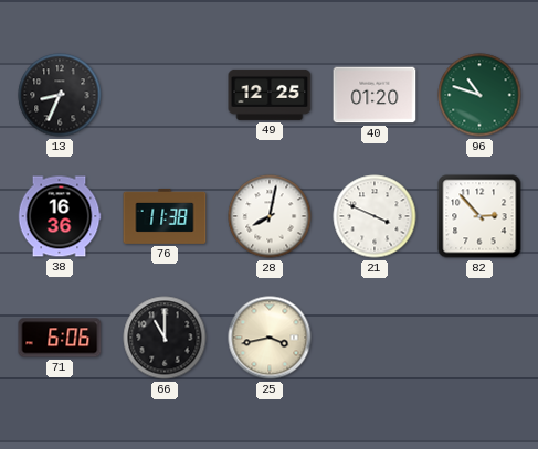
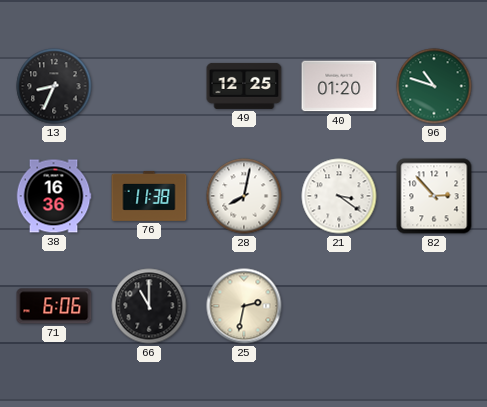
21: 3:49 -> 3:21 (339, 196)
25: 3:43 -> 2:32 (244, 306)
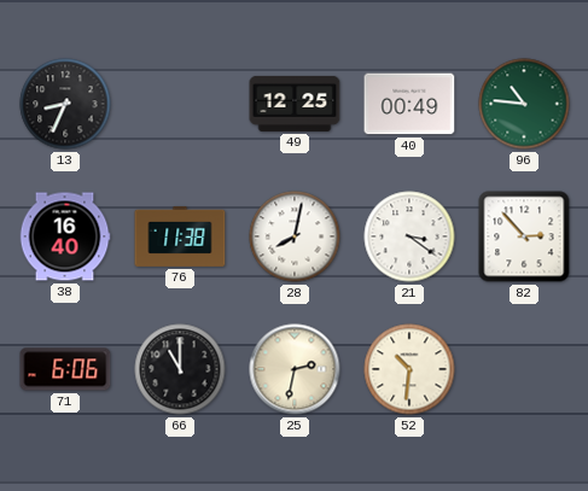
40: 01:20 -> 00:49 (409, 104)
96: 10:48 -> 10:46 (524, 104)
38: 16:36 -> 16:40 (65, 236)
52: none -> 10:31 (409, 369)
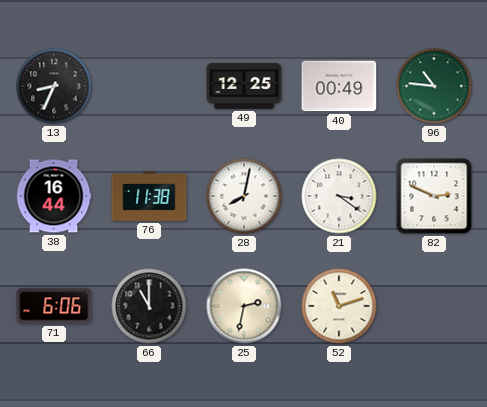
38: 16:40 -> 16:44 (54, 196)
82: 2:53 -> 2:49 (434, 196)
52: 10:31 -> 11:12 (339, 306)
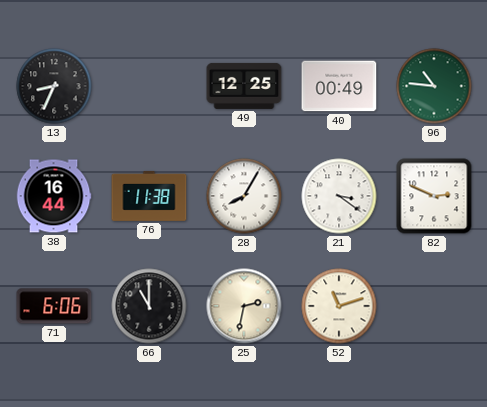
28: 8:02 -> 8:05 (244, 196)
